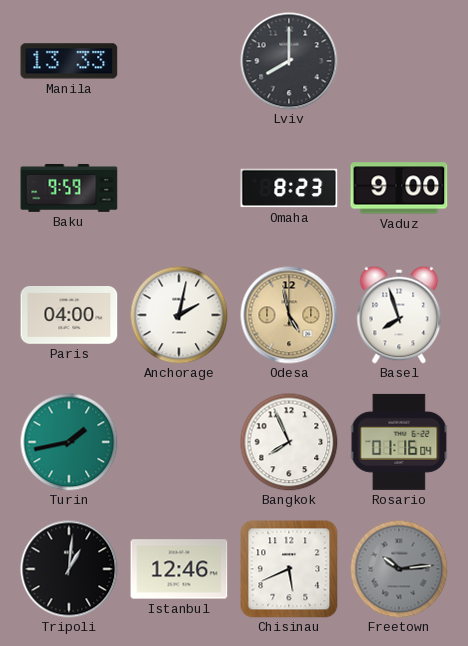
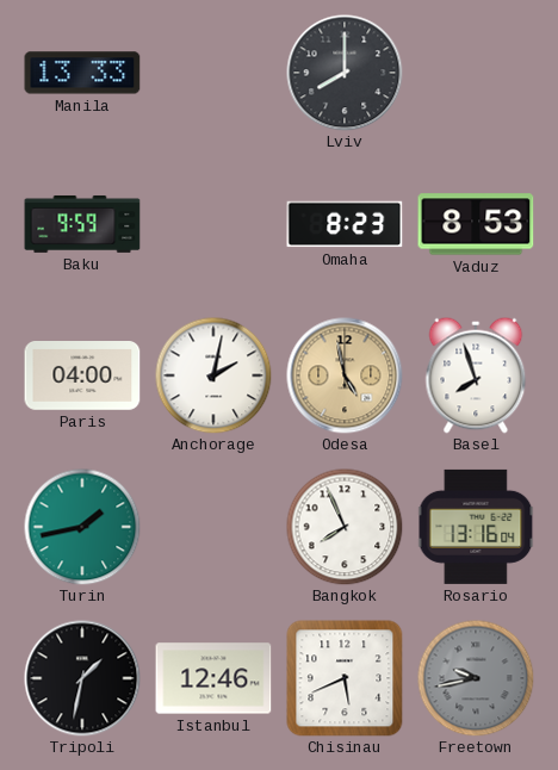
Vaduz: 9:00 -> 8:53 (476, 224)
Rosario: 01:16 -> 13:16 (476, 527)
Tripoli: 1:01 -> 1:32 (82, 678)
Freetown: 10:14 -> 9:43 (476, 678)
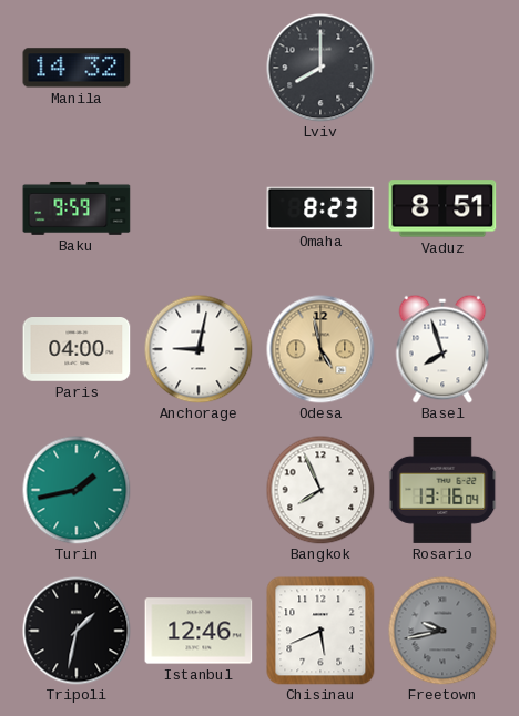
Manila: 13:33 -> 14:32 (77, 68)
Vaduz: 8:53 -> 8:51 (442, 208)
Anchorage: 2:02 -> 9:02 (199, 349)
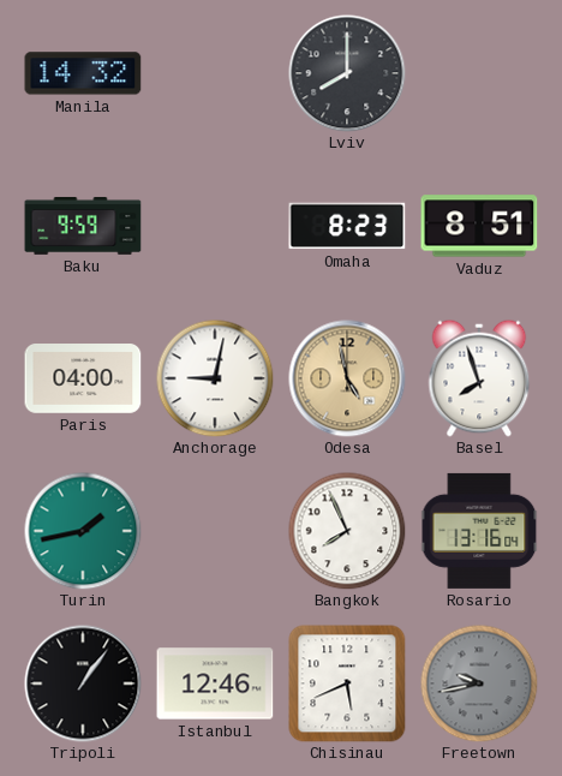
Tripoli: 1:32 -> 1:06 (83, 684)
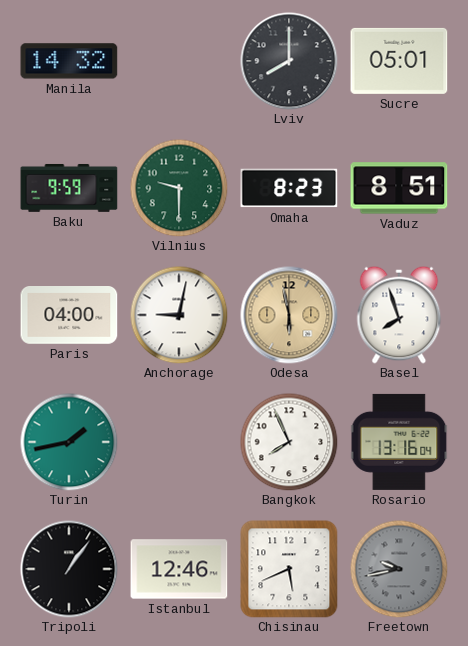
Sucre: none -> 05:01 (399, 61)
Vilnius: none -> 9:30 (179, 188)
Odesa: 4:58 -> 5:58 (289, 315)
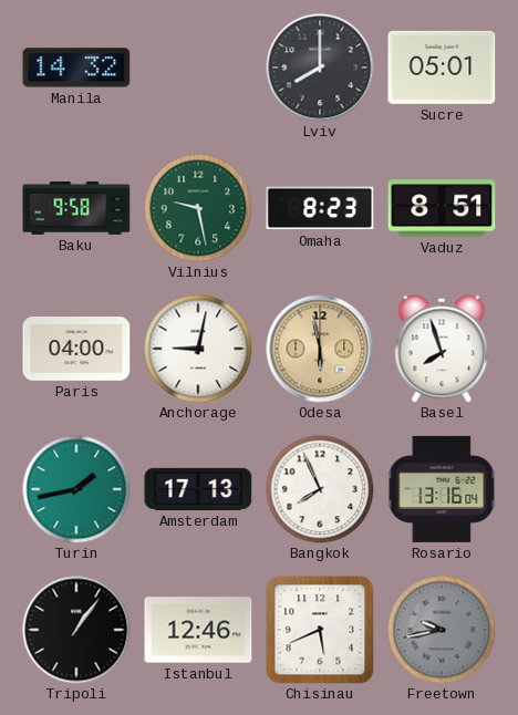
Baku: 9:59 -> 9:58 (76, 208)
Vilnius: 9:30 -> 9:28 (198, 208)
Amsterdam: none -> 17:13 (198, 489)
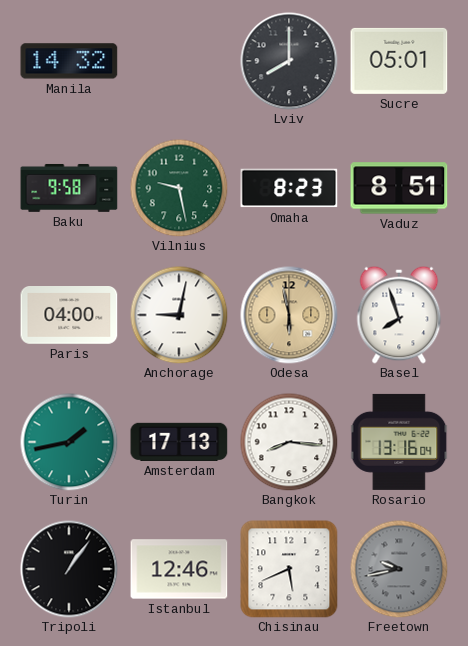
Bangkok: 7:56 -> 8:16 (289, 442)
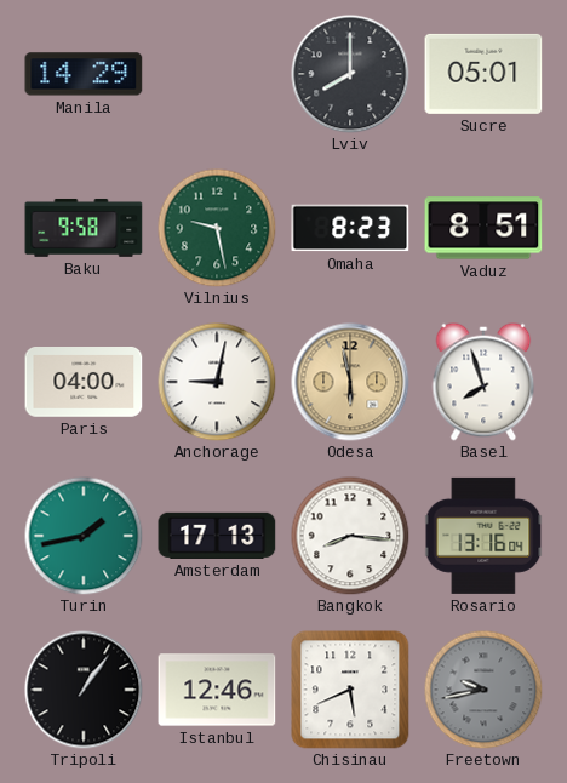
Manila: 14:32 -> 14:29 (84, 74)
